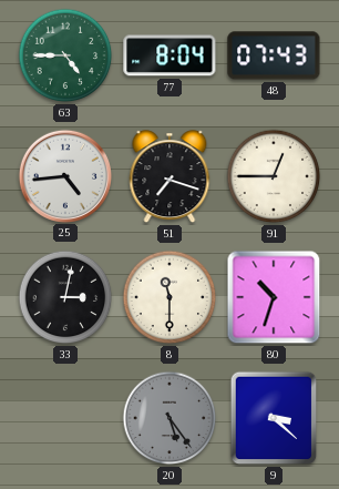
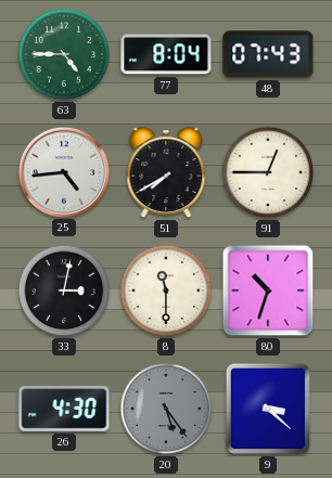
51: 7:18 -> 7:40 (166, 173)
26: none -> 4:30 (64, 409)
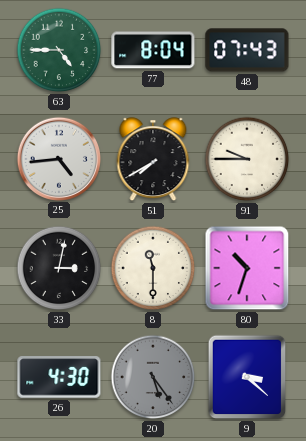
91: 12:45 -> 9:45 (247, 159)
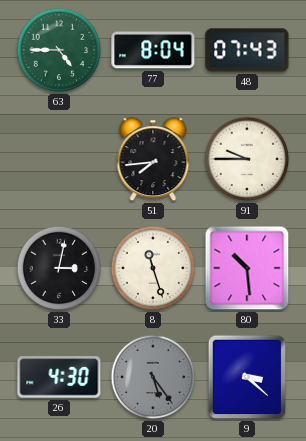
25: 4:44 -> none (58, 158)
51: 7:40 -> 7:44 (153, 160)
8: 11:30 -> 11:27 (153, 268)
80: 10:33 -> 10:29 (247, 268)
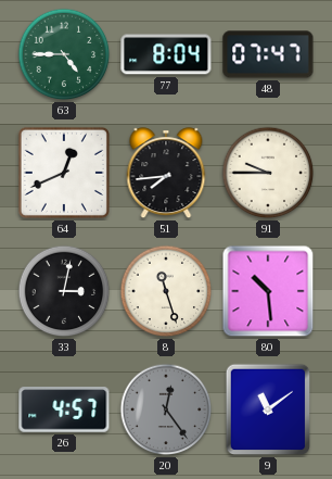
48: 07:43 -> 07:47 (268, 54)
64: none -> 12:41 (64, 173)
26: 4:30 -> 4:57 (64, 409)
20: 5:24 -> 12:24 (166, 409)
9: 3:22 -> 11:09 (268, 409)
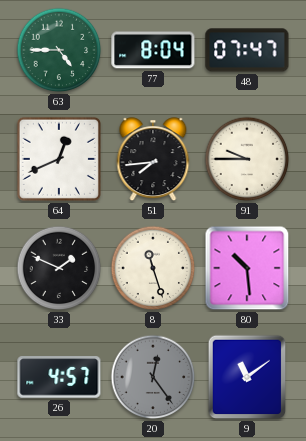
33: 3:02 -> 1:49 (59, 268)
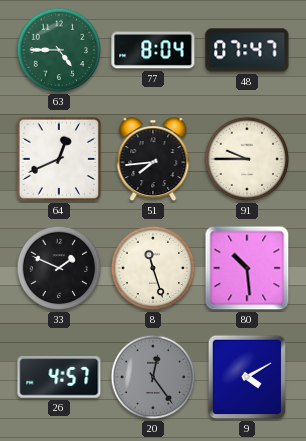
9: 11:09 -> 4:10 (247, 377)
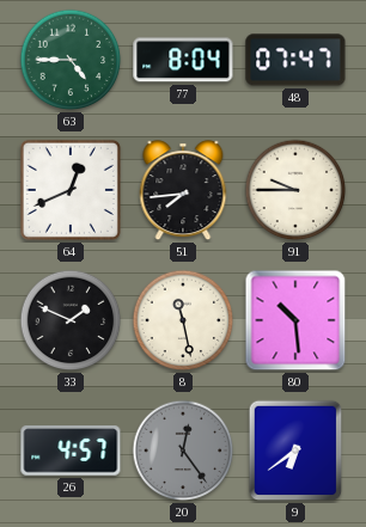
8: 11:27 -> 11:28 (183, 320)
9: 4:10 -> 6:39 (295, 451)
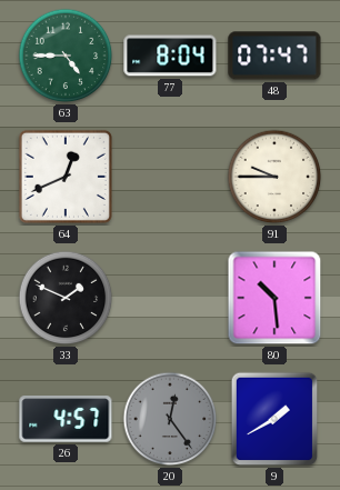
51: 7:44 -> none (183, 191)
8: 11:28 -> none (183, 320)
9: 6:39 -> 1:40 (274, 419)
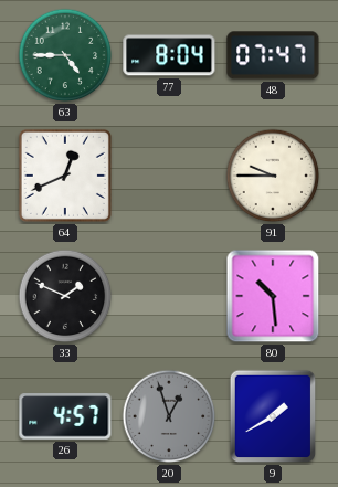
20: 12:24 -> 12:57 (169, 416)
